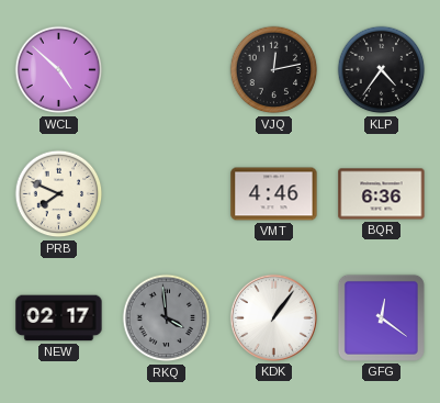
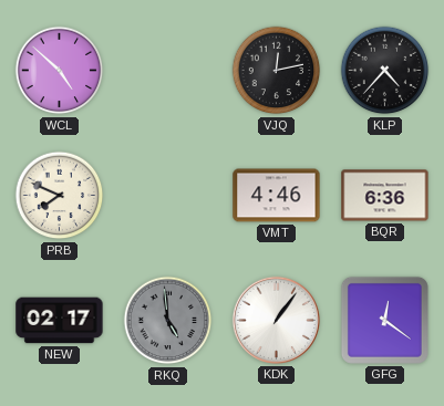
KLP: 4:36 -> 4:37 (385, 71)
RKQ: 3:59 -> 4:59 (168, 321)
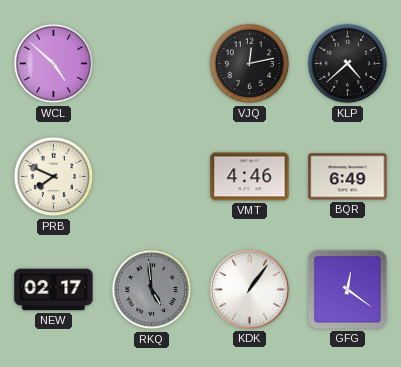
KLP: 4:37 -> 4:38 (348, 64)
BQR: 6:36 -> 6:49 (348, 177)
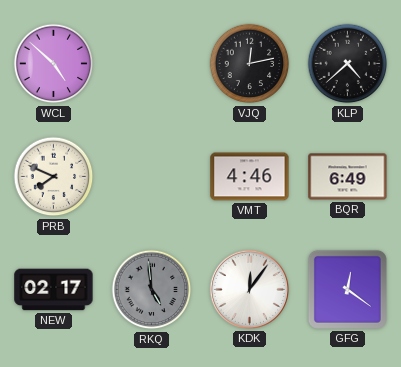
KDK: 1:06 -> 12:06 (249, 289)
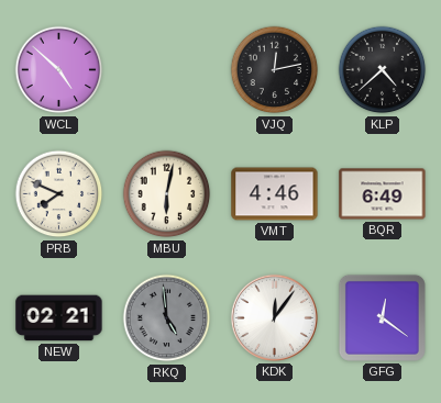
MBU: none -> 6:02 (167, 194)
NEW: 02:17 -> 02:21 (59, 318)
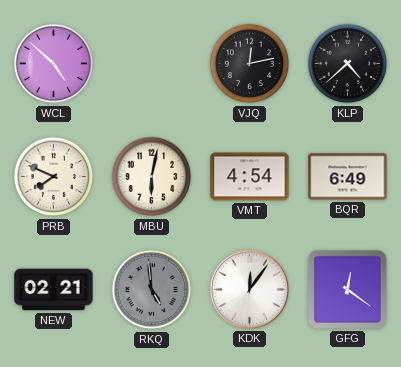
VMT: 4:46 -> 4:54 (250, 177)
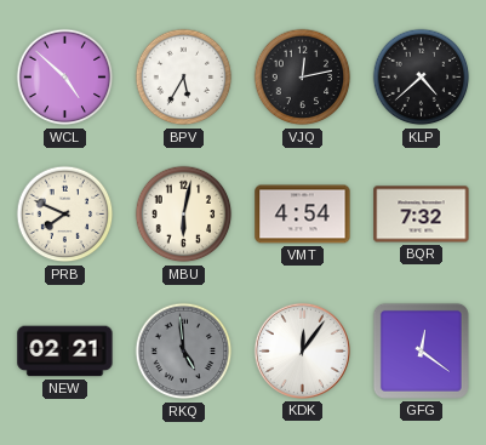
BPV: none -> 5:35 (184, 78)
BQR: 6:49 -> 7:32 (422, 215)
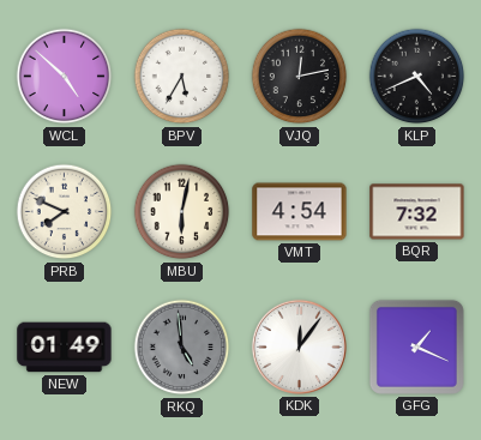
KLP: 4:38 -> 4:41 (417, 77)
NEW: 02:21 -> 01:49 (65, 348)
GFG: 12:21 -> 1:19 (416, 346)
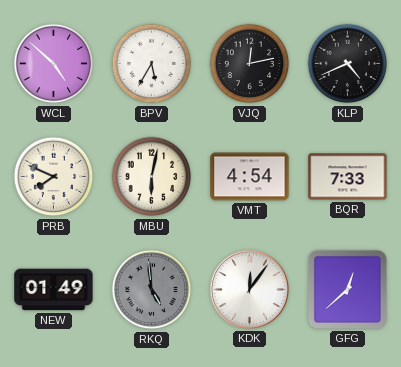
BQR: 7:32 -> 7:33 (348, 177)
GFG: 1:19 -> 12:38 (347, 289)
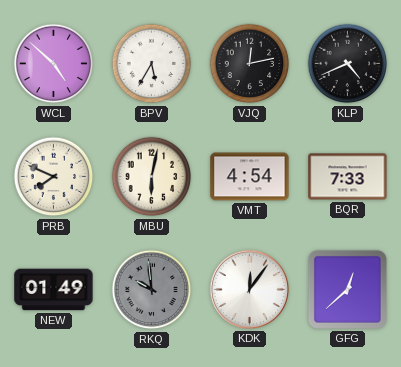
RKQ: 4:59 -> 9:59 (152, 290)
